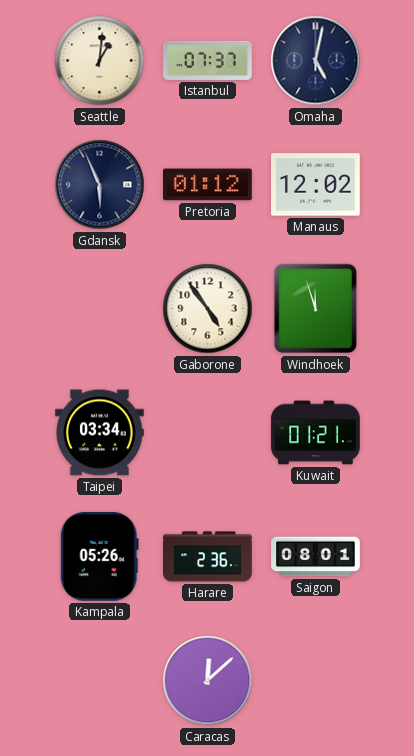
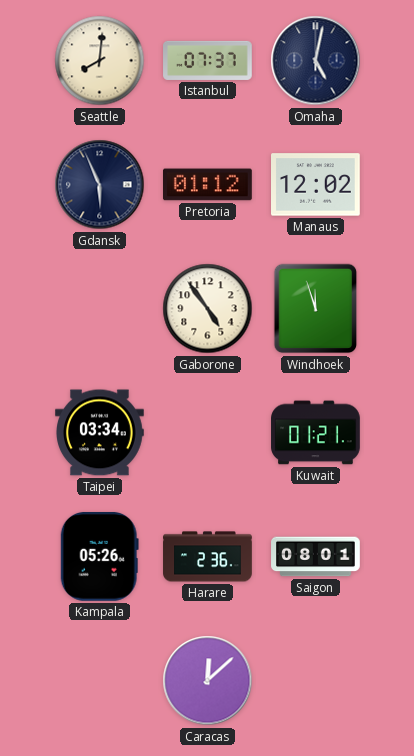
Seattle: 1:01 -> 8:01 (100, 61)
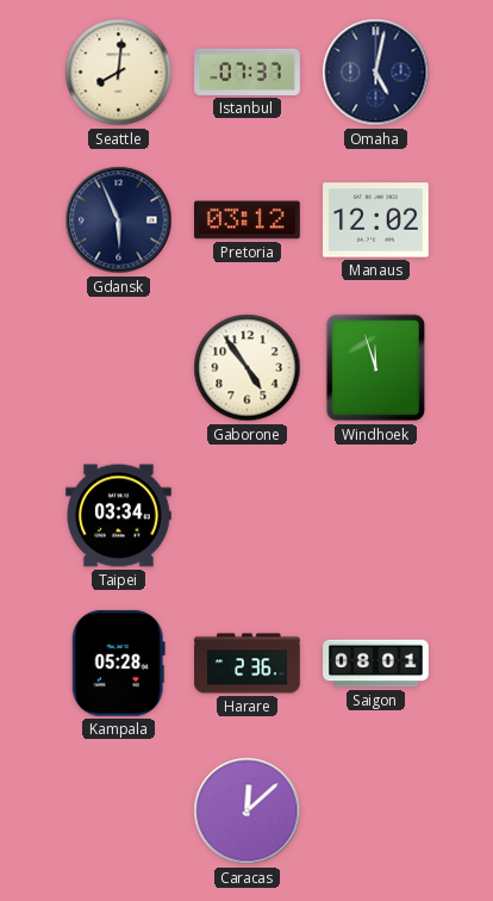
Pretoria: 01:12 -> 03:12 (248, 220)
Kuwait: 01:21 -> none (316, 433)
Kampala: 05:26 -> 05:28 (118, 663)
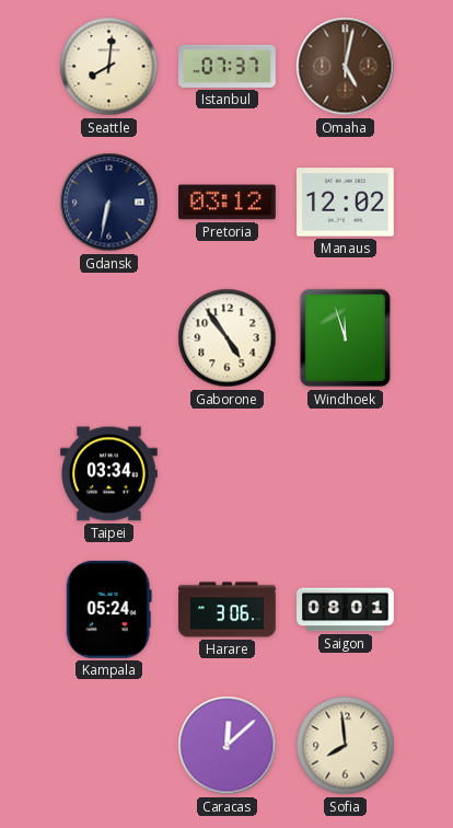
Omaha dial: navy -> brown (346, 67)
Gdansk: 5:56 -> 6:32 (109, 203)
Kampala: 05:28 -> 05:24 (108, 609)
Harare: 2:36 -> 3:06 (228, 610)
Sofia: none -> 7:59 (346, 746)
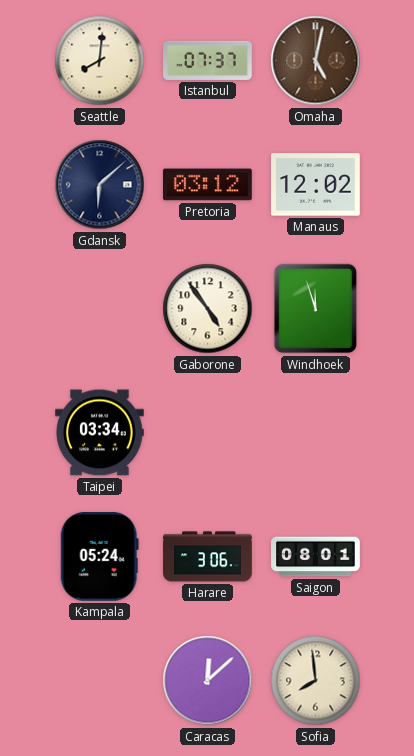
Gdansk: 6:32 -> 6:08 (100, 185)
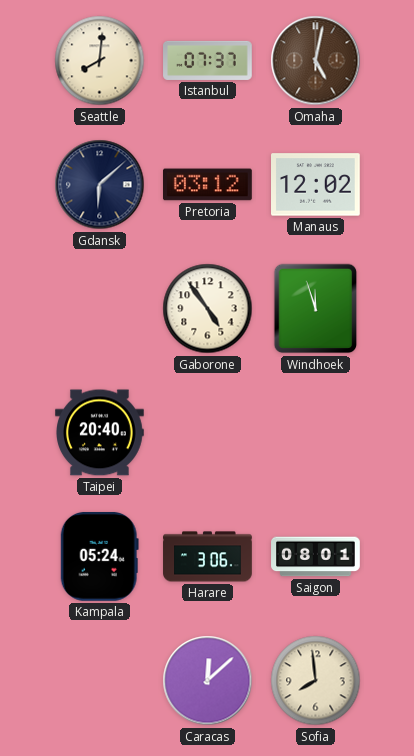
Taipei: 03:34 -> 20:40 (100, 433)
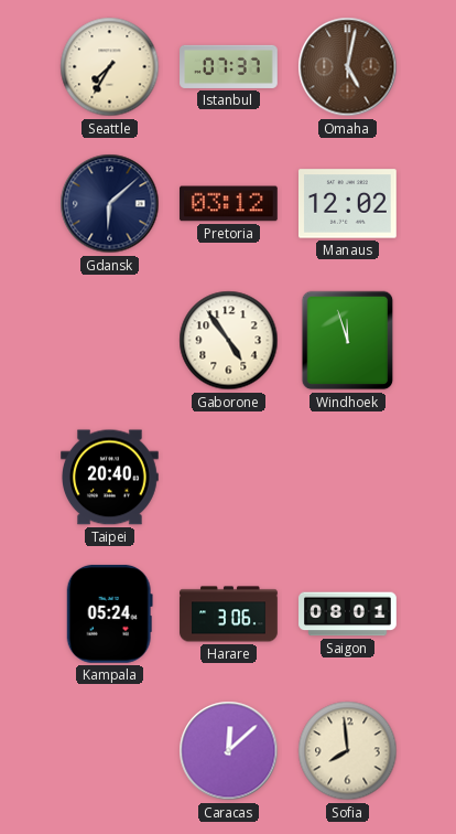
Seattle: 8:01 -> 7:35 (110, 67)
